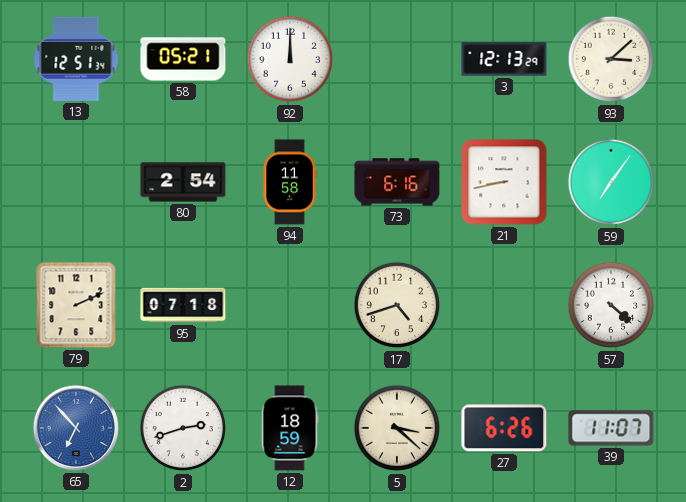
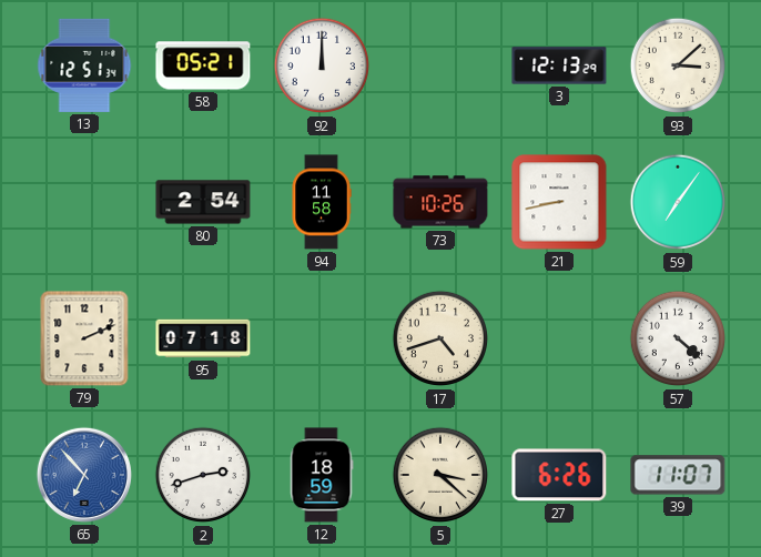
73: 6:16 -> 10:26 (440, 202)
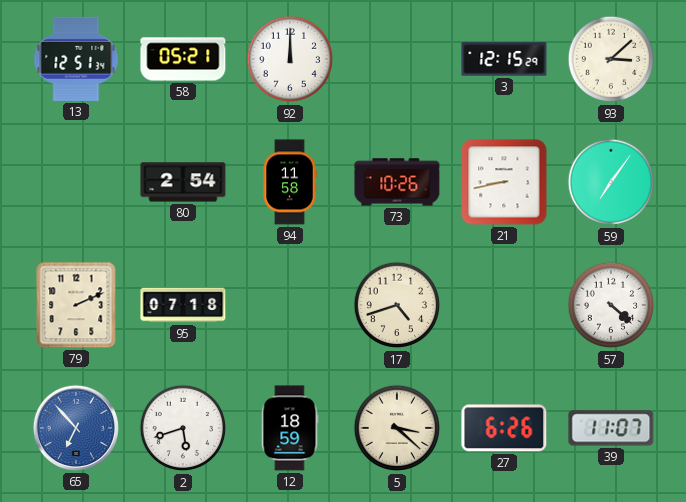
3: 12:13 -> 12:15 (504, 59)
2: 2:42 -> 5:42 (183, 428)
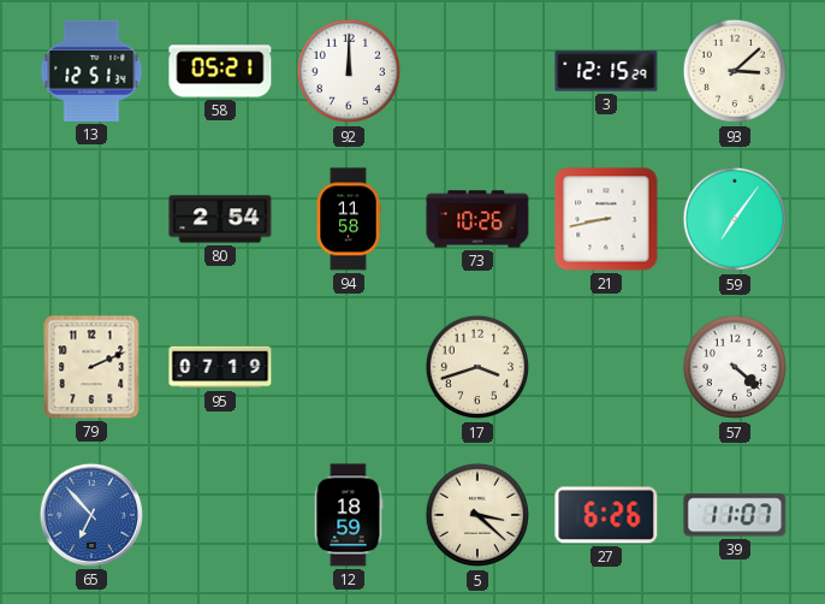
95: 07:18 -> 07:19 (220, 367)
17: 4:42 -> 3:42 (477, 367)
2: 5:42 -> none (183, 428)
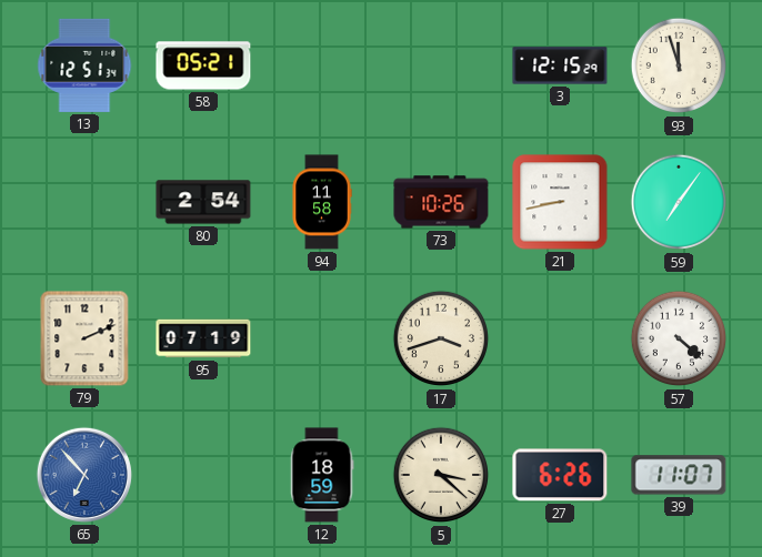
92: 12:00 -> none (349, 71)
93: 3:08 -> 11:57 (679, 65)
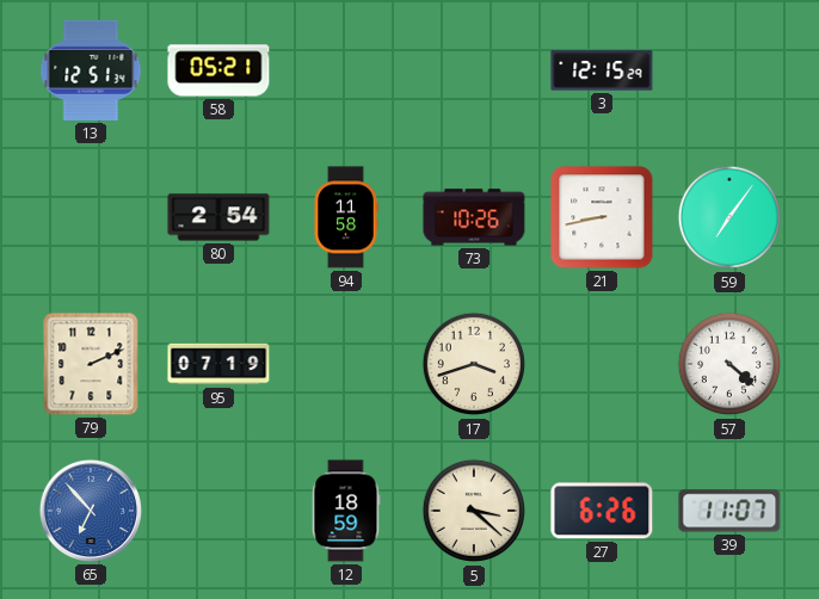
93: 11:57 -> none (679, 65)
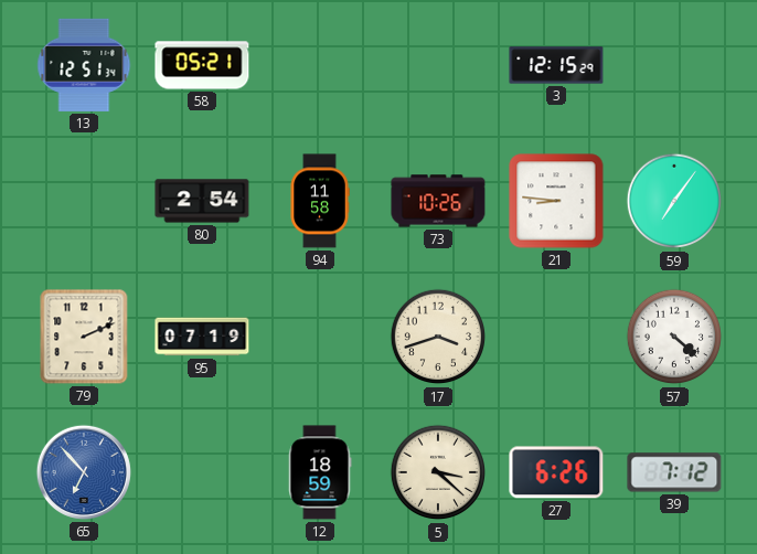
21: 8:43 -> 8:46 (556, 201)
39: 11:07 -> 7:12 (674, 472)
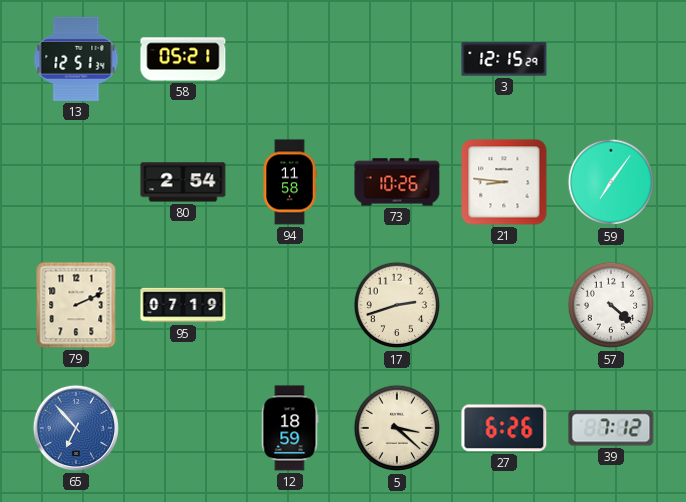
17: 3:42 -> 2:42 (397, 305)
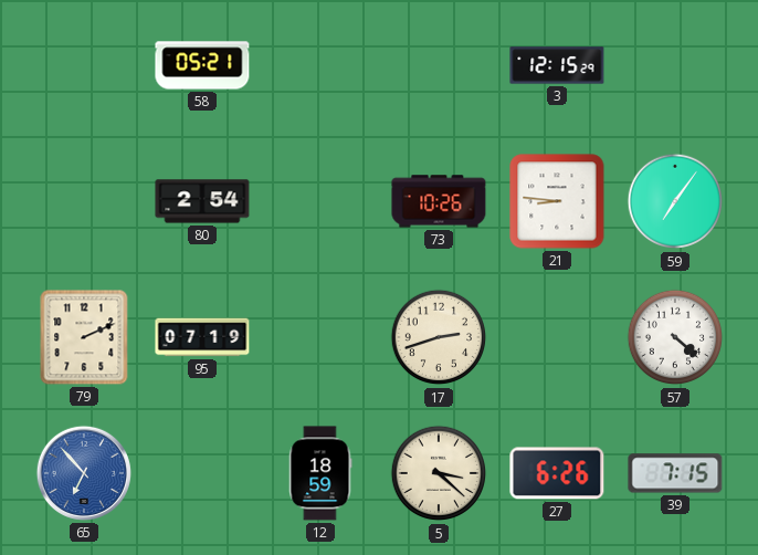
13: 12:51 -> none (76, 59)
94: 11:58 -> none (290, 182)
39: 7:12 -> 7:15 (675, 473)
